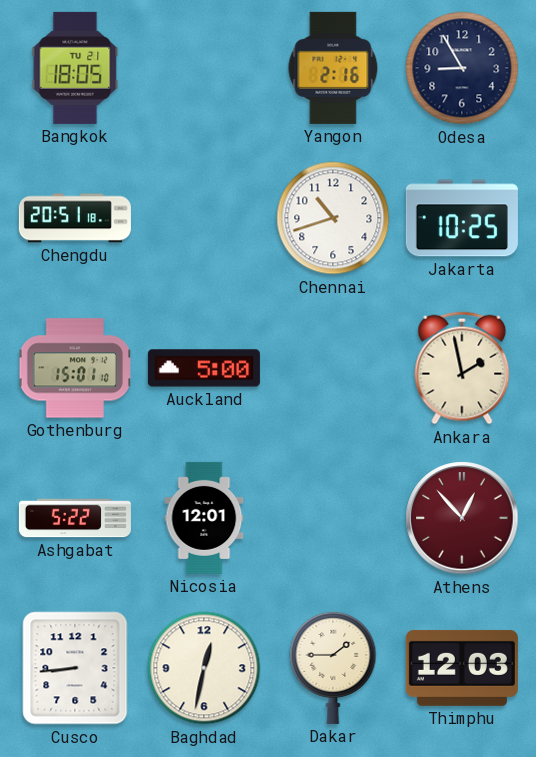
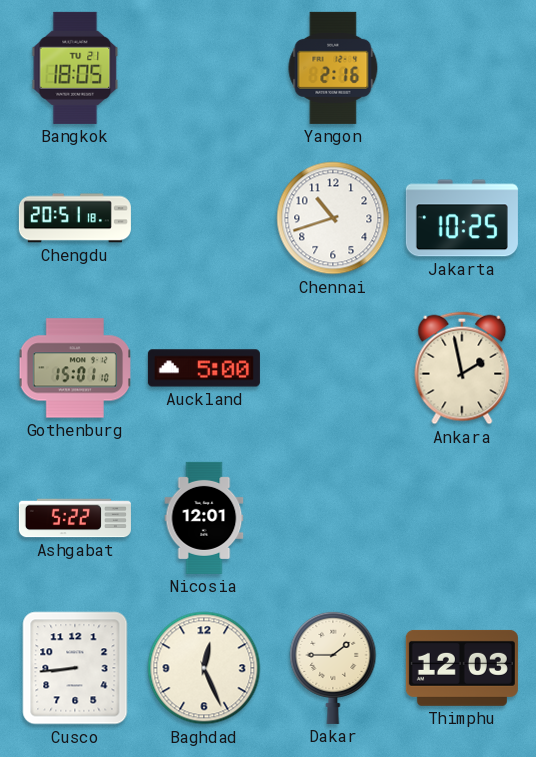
Odesa: 8:55 -> none (462, 68)
Athens: 12:53 -> none (462, 518)
Baghdad: 12:32 -> 12:26 (204, 668)
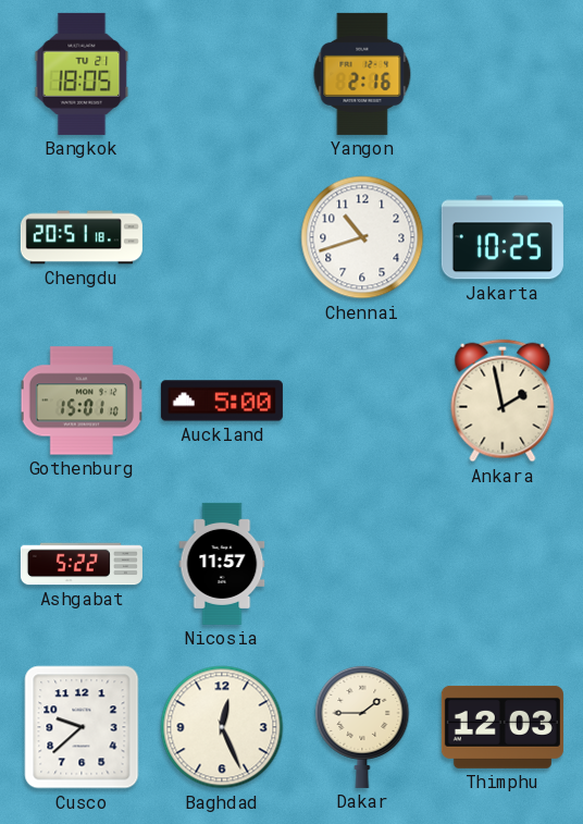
Nicosia: 12:01 -> 11:57 (222, 564)
Cusco: 8:44 -> 9:38 (82, 727)
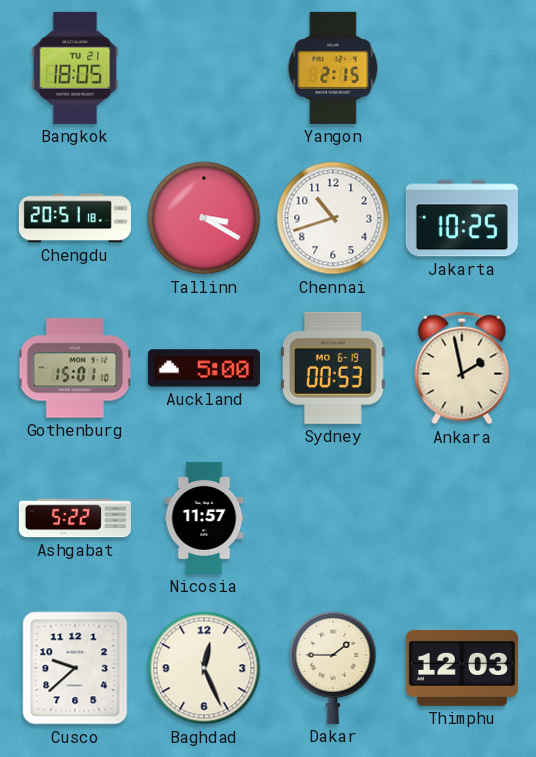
Yangon: 2:16 -> 2:15 (333, 68)
Tallinn: none -> 3:20 (204, 218)
Sydney: none -> 00:53 (333, 368)
